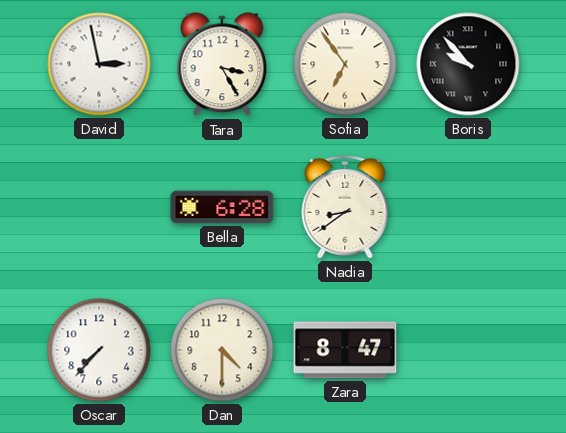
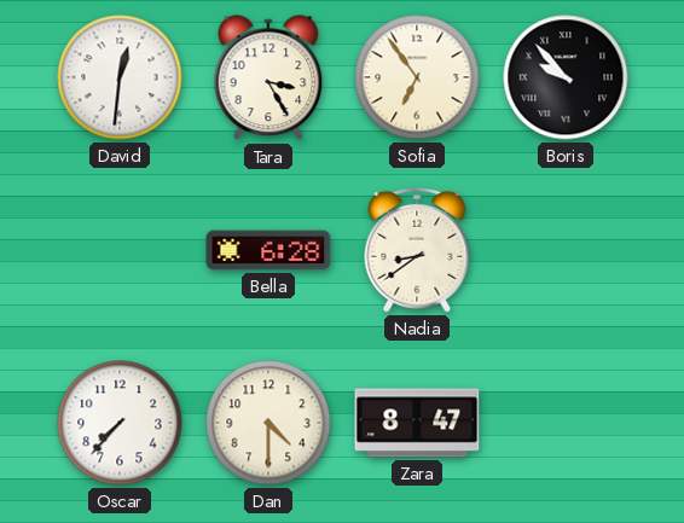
David: 2:58 -> 12:31 (120, 77)
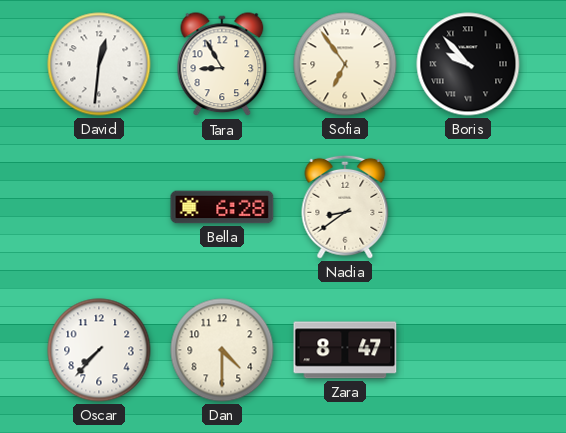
Tara: 3:25 -> 8:55 (222, 65)
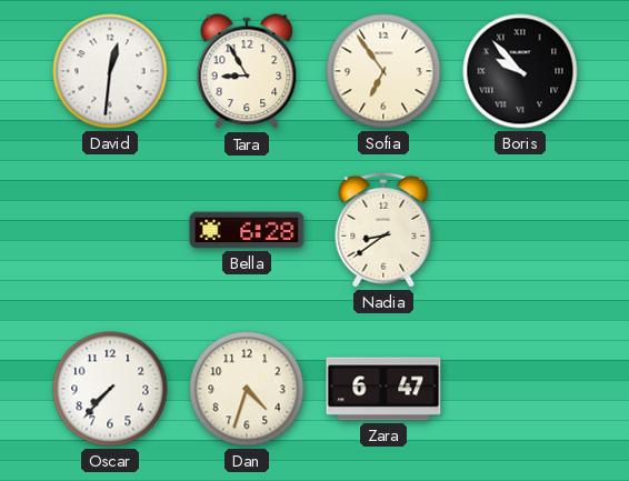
Dan: 4:30 -> 4:33 (247, 389)
Zara: 8:47 -> 6:47 (383, 389)
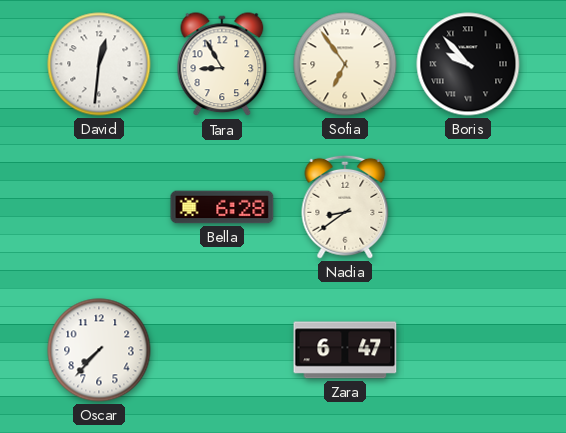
Dan: 4:33 -> none (247, 389)
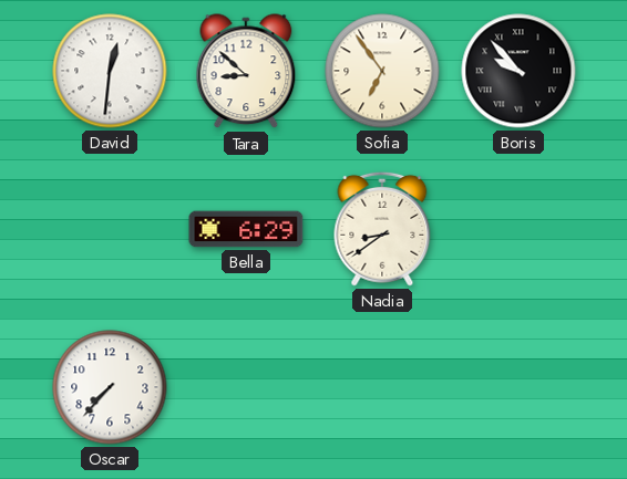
Tara: 8:55 -> 8:52 (246, 72)
Bella: 6:28 -> 6:29 (246, 229)
Zara: 6:47 -> none (345, 350)
